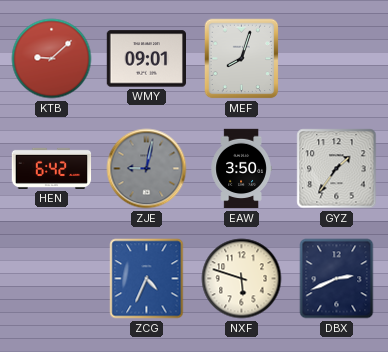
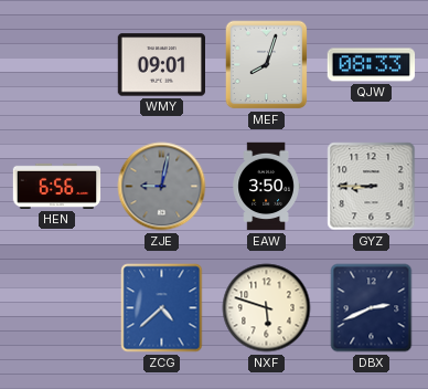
KTB: 9:08 -> none (52, 59)
QJW: none -> 08:33 (372, 65)
HEN: 6:42 -> 6:56 (57, 186)
GYZ: 1:36 -> 8:45 (372, 187)
ZCG: 4:34 -> 4:38 (162, 308)
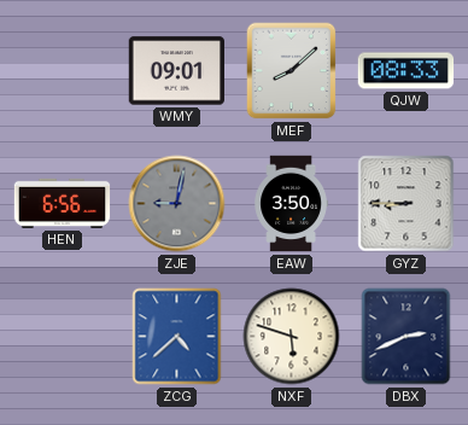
MEF: 8:03 -> 8:08 (292, 71)
